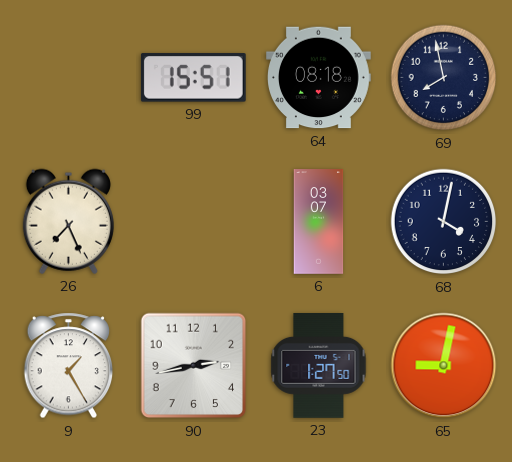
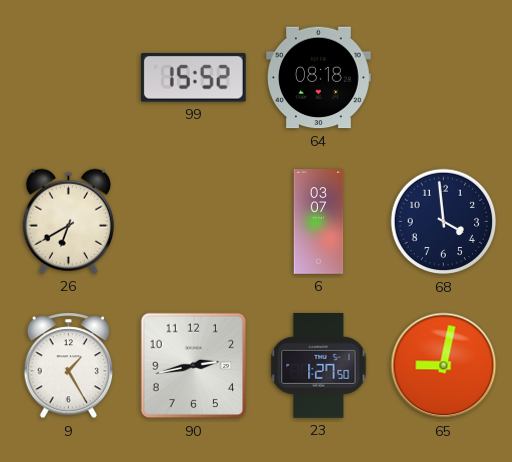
99: 15:51 -> 15:52 (193, 78)
69: 7:58 -> none (444, 78)
26: 7:26 -> 6:40 (68, 221)
68: 4:02 -> 3:59 (444, 222)
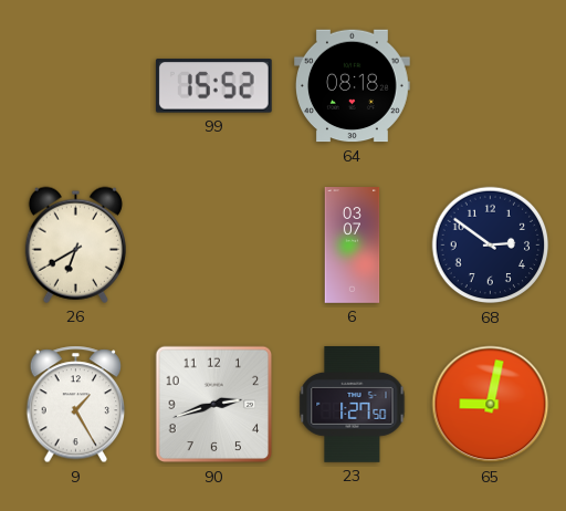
68: 3:59 -> 2:51 (491, 246)
90: 2:43 -> 2:42 (214, 405)
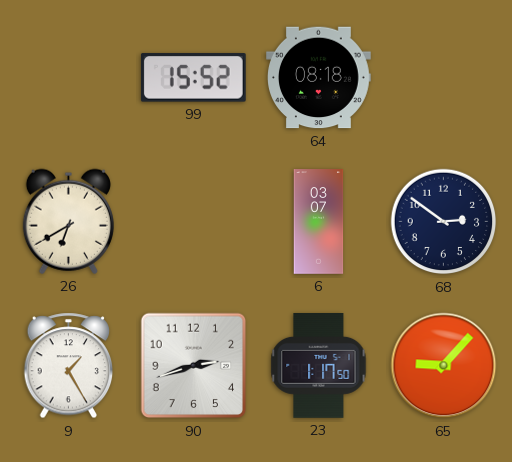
23: 1:27 -> 1:17 (319, 366)
65: 9:02 -> 9:07 (444, 366)
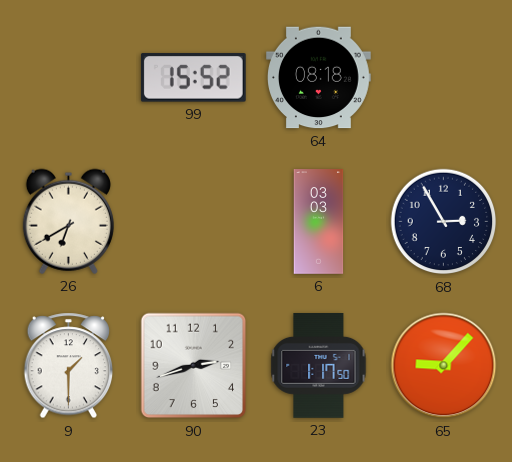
6: 03:07 -> 03:03 (319, 222)
68: 2:51 -> 2:55 (444, 222)
9: 1:25 -> 1:30 (69, 366)
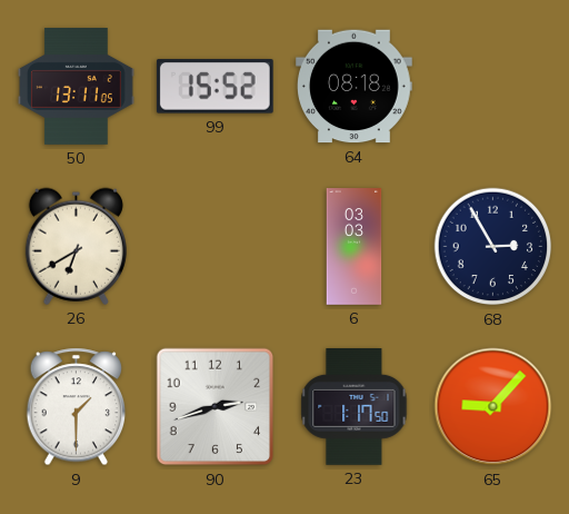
50: none -> 13:11 (77, 87)
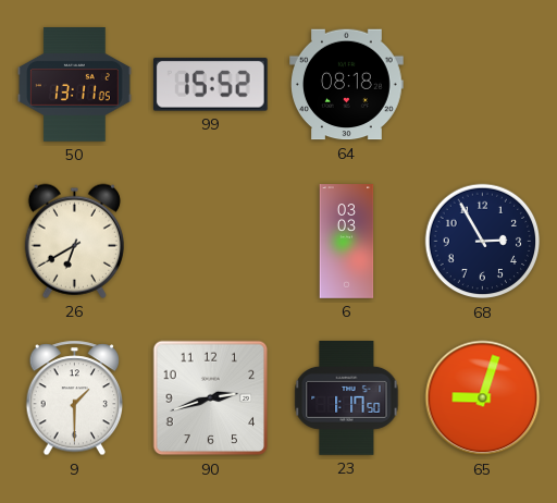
65: 9:07 -> 9:03 (483, 398)
